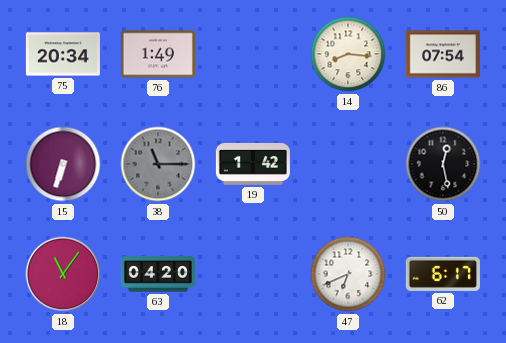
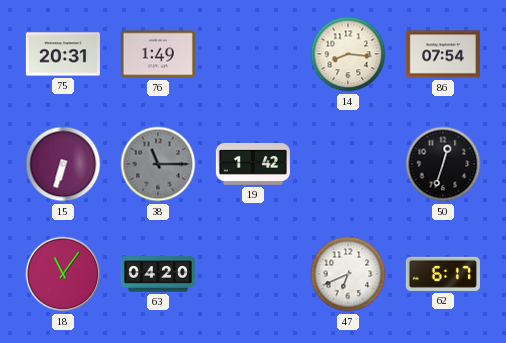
75: 20:34 -> 20:31 (63, 54)
50: 12:28 -> 12:33 (443, 164)
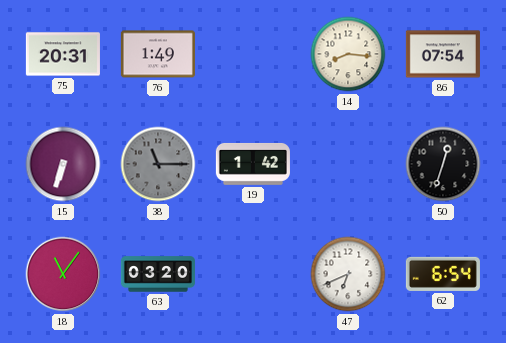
63: 04:20 -> 03:20 (158, 274)
62: 6:17 -> 6:54 (443, 274)
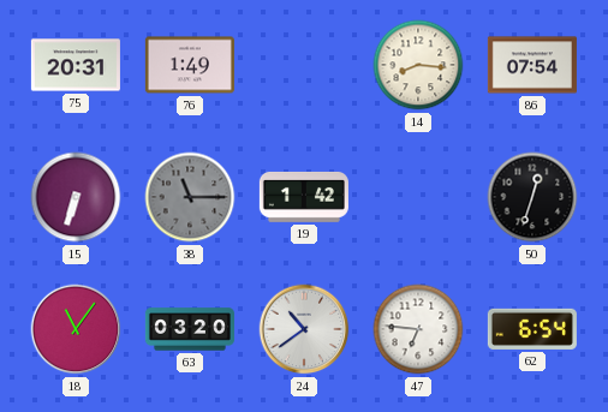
24: none -> 10:39 (304, 329)
47: 6:41 -> 6:46 (418, 329)
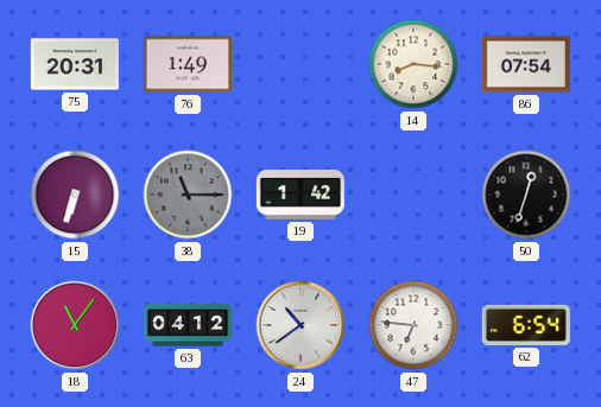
63: 03:20 -> 04:12 (188, 325)
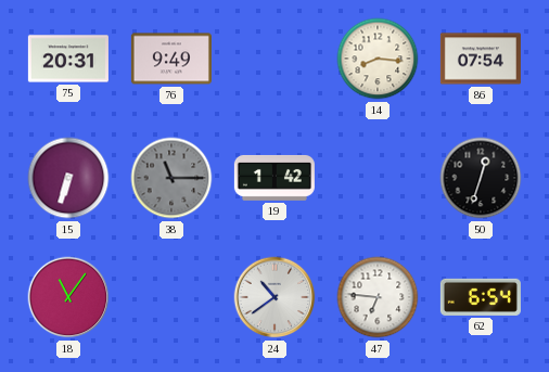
76: 1:49 -> 9:49 (171, 59)
63: 04:12 -> none (188, 325)
